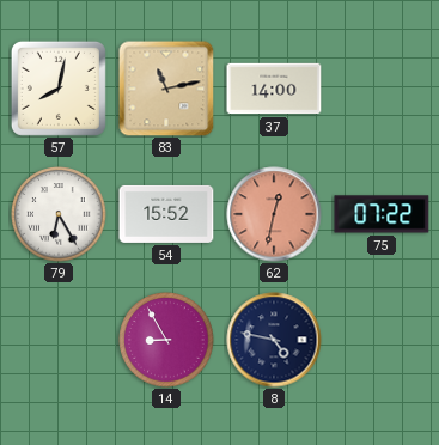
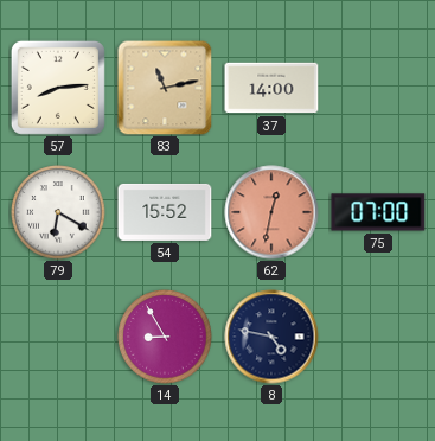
57: 8:02 -> 8:14 (58, 88)
79: 6:25 -> 6:20 (58, 212)
75: 07:22 -> 07:00 (378, 212)
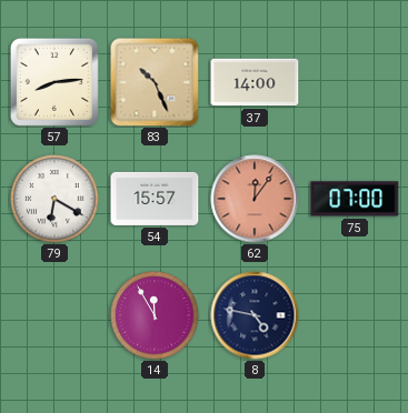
83: 11:13 -> 10:26 (155, 82)
54: 15:52 -> 15:57 (155, 199)
62: 12:32 -> 12:06 (255, 199)
14: 8:55 -> 11:55 (155, 315)
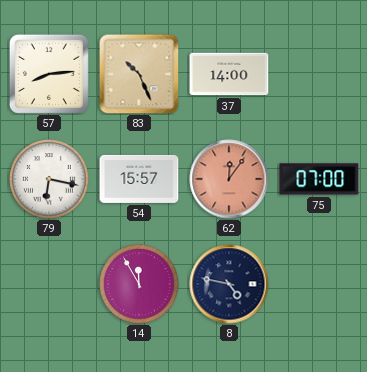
79: 6:20 -> 6:17 (49, 179)
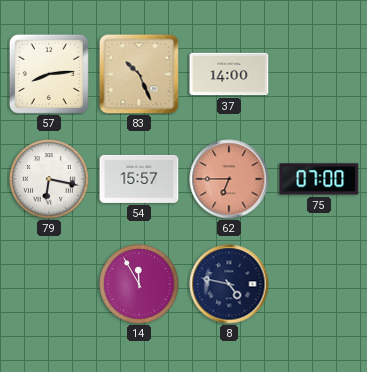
62: 12:06 -> 6:45 (229, 179)
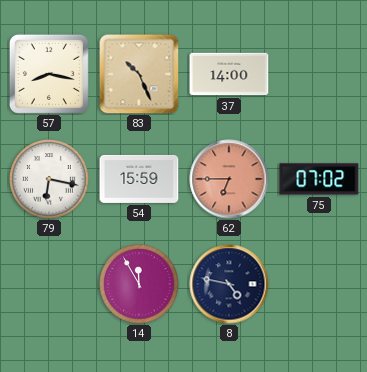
57: 8:14 -> 8:17 (49, 74)
54: 15:57 -> 15:59 (139, 179)
75: 07:00 -> 07:02 (319, 179)
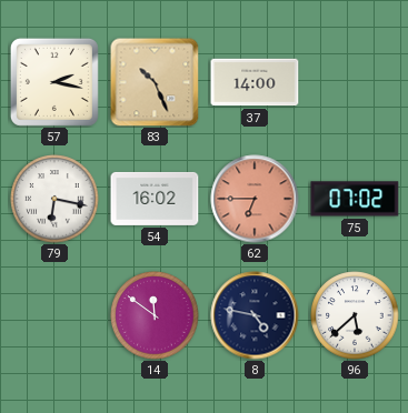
57: 8:17 -> 2:17 (54, 82)
54: 15:59 -> 16:02 (155, 199)
14: 11:55 -> 11:51 (155, 315)
96: none -> 5:38 (355, 315)
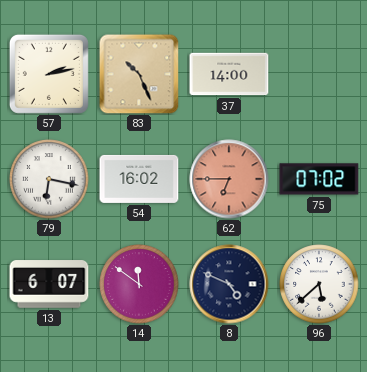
57: 2:17 -> 2:13 (49, 74)
13: none -> 6:07 (49, 284)
8: 4:47 -> 4:49 (229, 284)
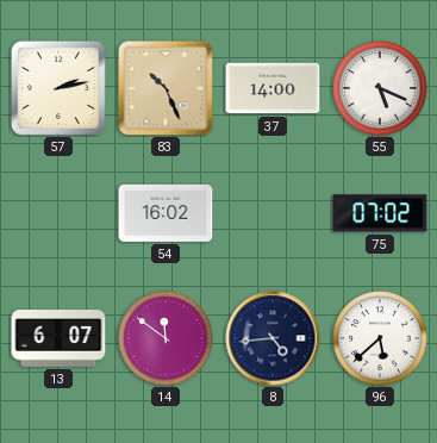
55: none -> 5:19 (380, 88)
79: 6:17 -> none (49, 179)
62: 6:45 -> none (229, 179)
8: 4:49 -> 4:44 (273, 338)
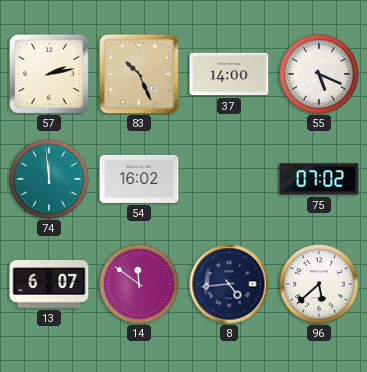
74: none -> 11:59 (49, 179)
